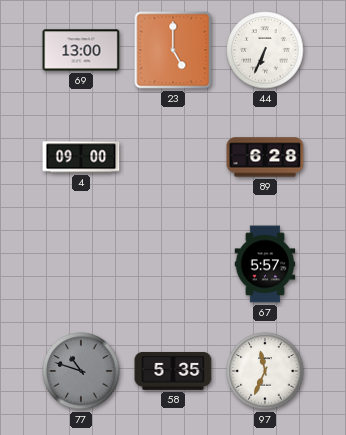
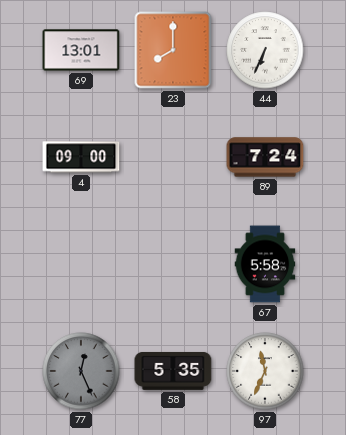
69: 13:00 -> 13:01 (81, 50)
23: 5:00 -> 8:00 (173, 50)
89: 6:28 -> 7:24 (265, 157)
67: 5:57 -> 5:58 (265, 264)
77: 10:48 -> 12:26 (81, 371)
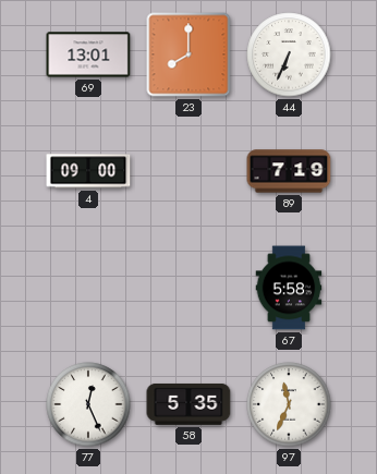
89: 7:24 -> 7:19 (289, 171)
77 dial: grey -> white (88, 404)
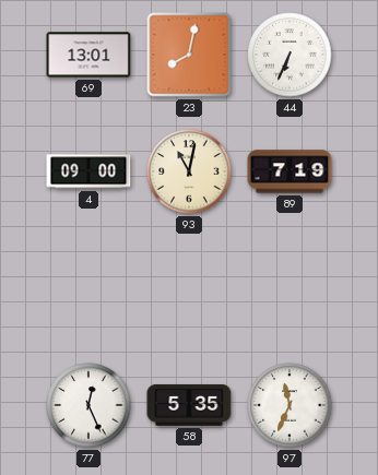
23: 8:00 -> 8:02 (189, 55)
93: none -> 11:02 (189, 171)
67: 5:58 -> none (289, 288)
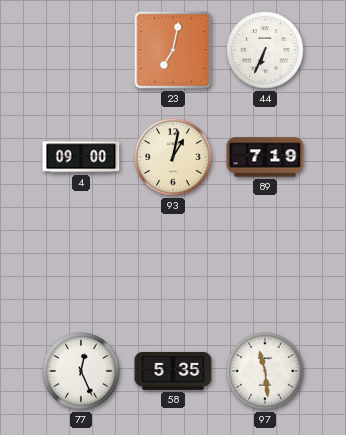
69: 13:01 -> none (88, 55)
23: 8:02 -> 7:02 (173, 50)
93: 11:02 -> 1:02 (173, 157)
97: 11:34 -> 11:29 (265, 371)
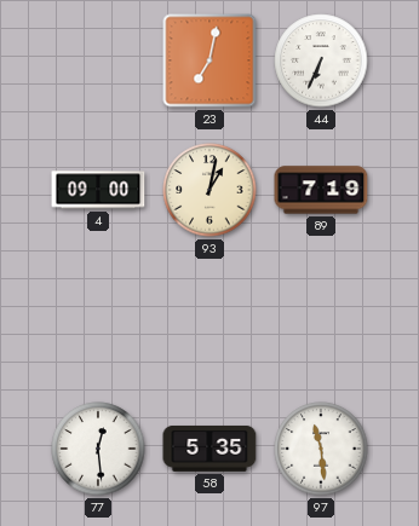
77: 12:26 -> 12:29 (98, 449)
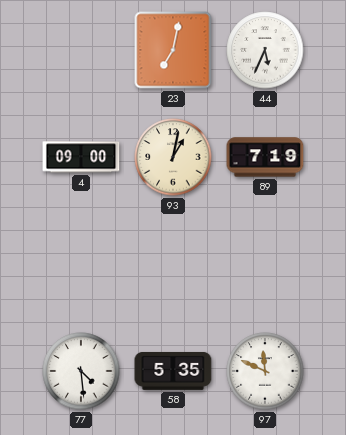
44: 6:34 -> 5:34 (265, 50)
77: 12:29 -> 4:29 (81, 371)
97: 11:29 -> 11:49 (265, 371)
